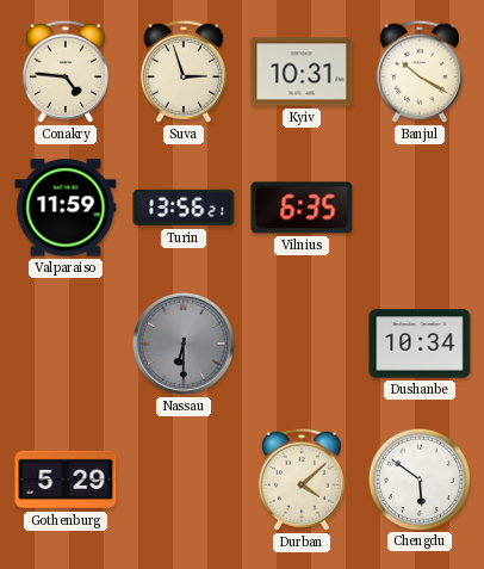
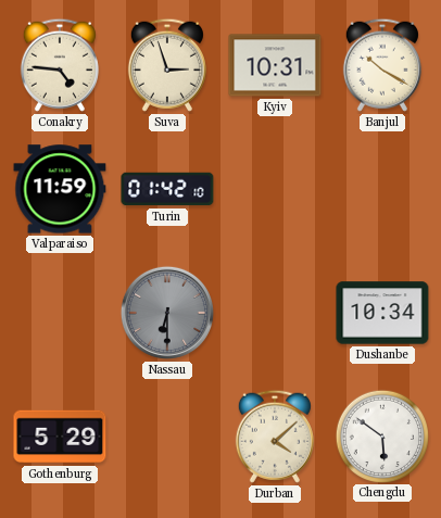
Turin: 13:56 -> 01:42 (167, 189)
Vilnius: 6:35 -> none (302, 208)
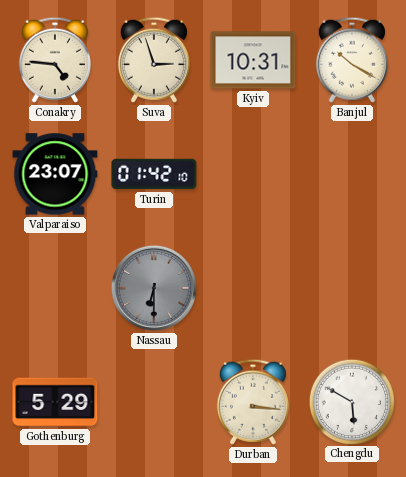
Valparaiso: 11:59 -> 23:07 (55, 174)
Dushanbe: 10:34 -> none (382, 313)
Durban: 4:08 -> 3:16 (253, 402)
Chengdu: 5:51 -> 5:50 (351, 401)
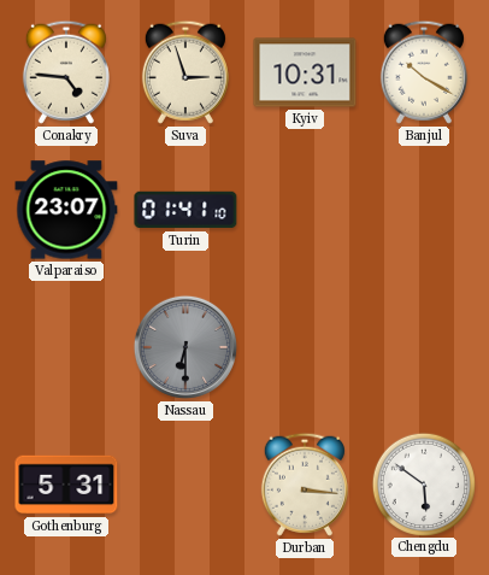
Turin: 01:42 -> 01:41 (185, 210)
Gothenburg: 5:29 -> 5:31 (66, 485)
Chengdu: 5:50 -> 5:51 (423, 483)
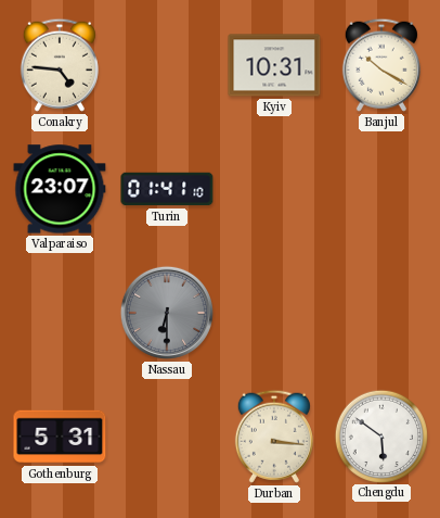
Suva: 2:57 -> none (185, 72)
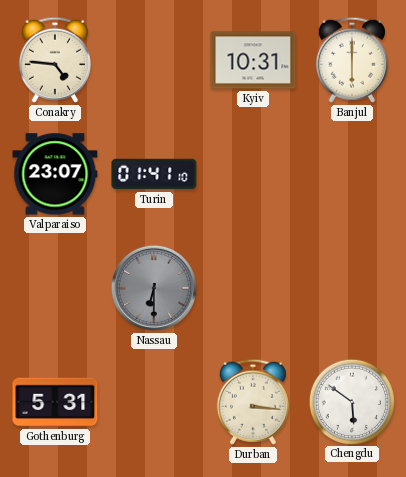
Banjul: 10:20 -> 6:00 (352, 60)
